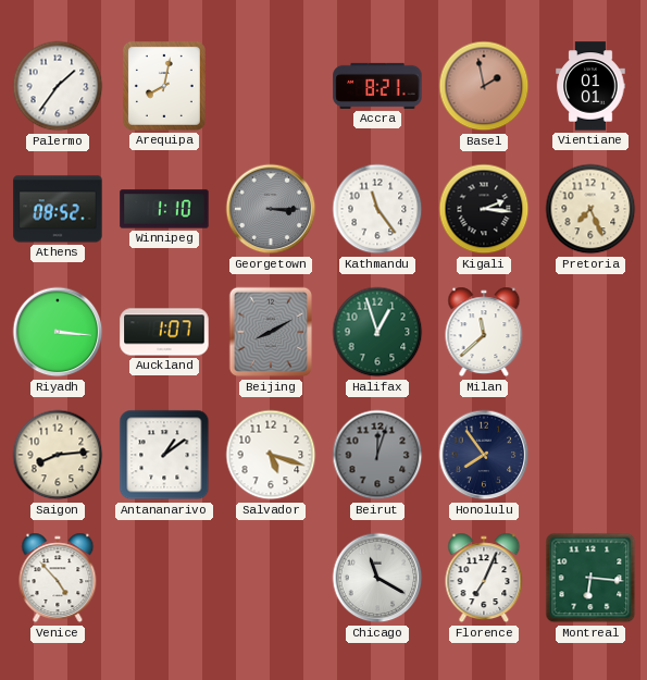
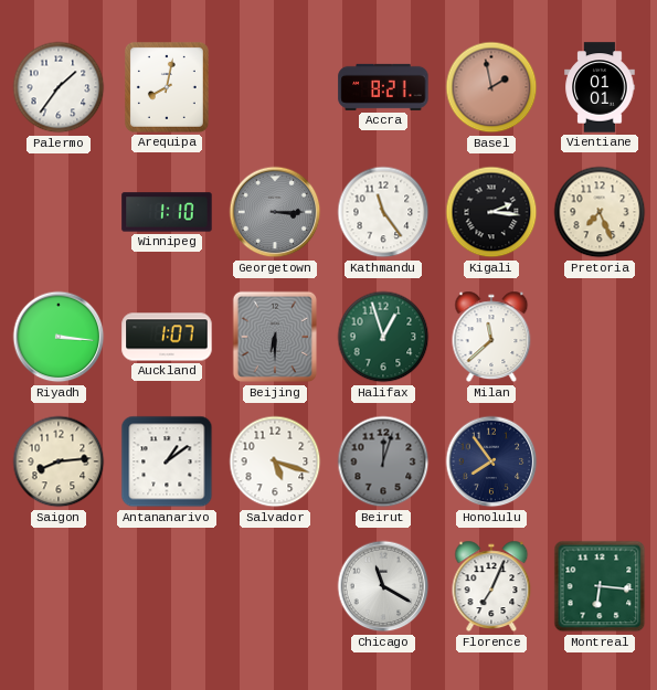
Athens: 08:52 -> none (58, 209)
Beijing: 8:10 -> 6:30 (275, 337)
Venice: 4:53 -> none (58, 578)
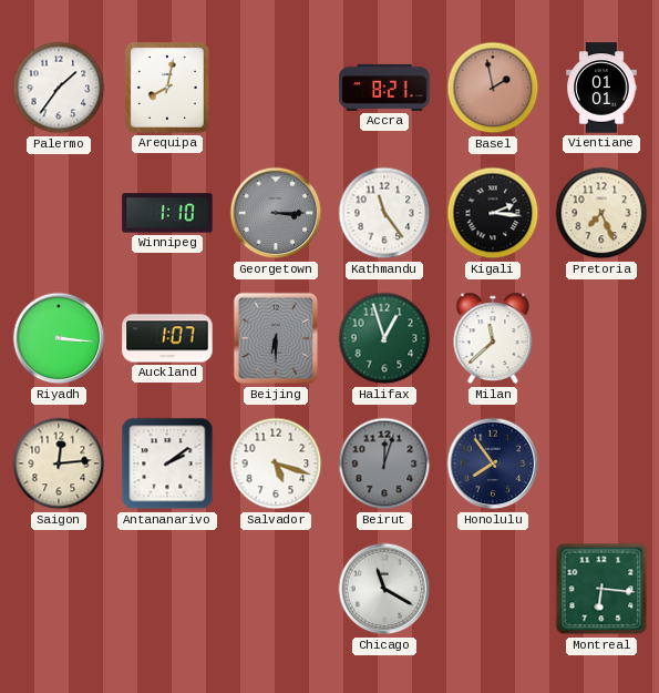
Saigon: 8:14 -> 12:14 (59, 463)
Antananarivo: 1:09 -> 2:09 (167, 463)
Florence: 7:04 -> none (491, 586)
